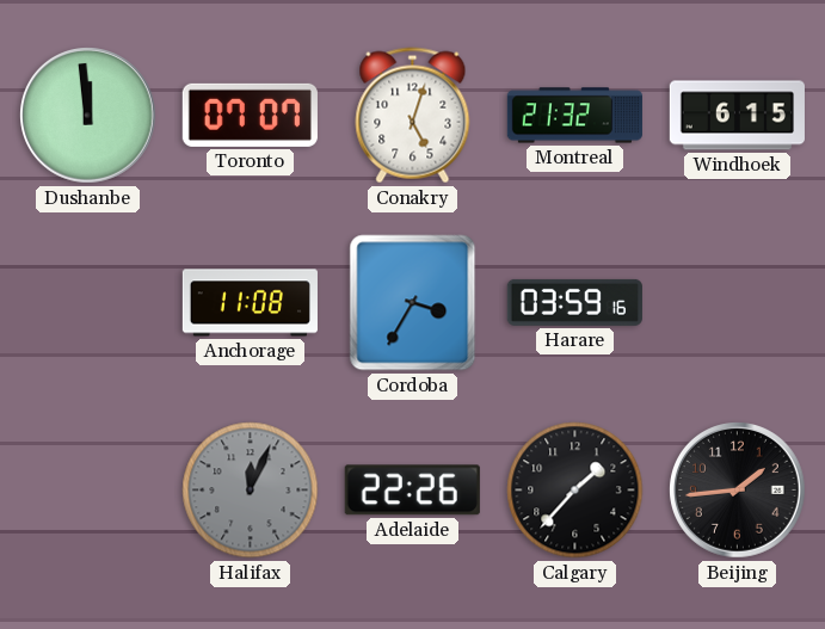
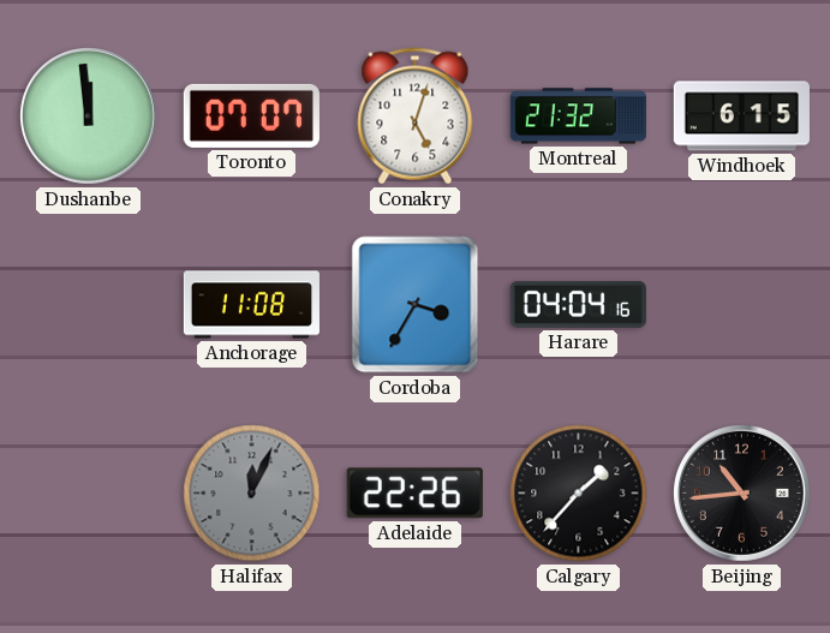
Harare: 03:59 -> 04:04 (578, 304)
Beijing: 1:44 -> 10:44 (742, 494)
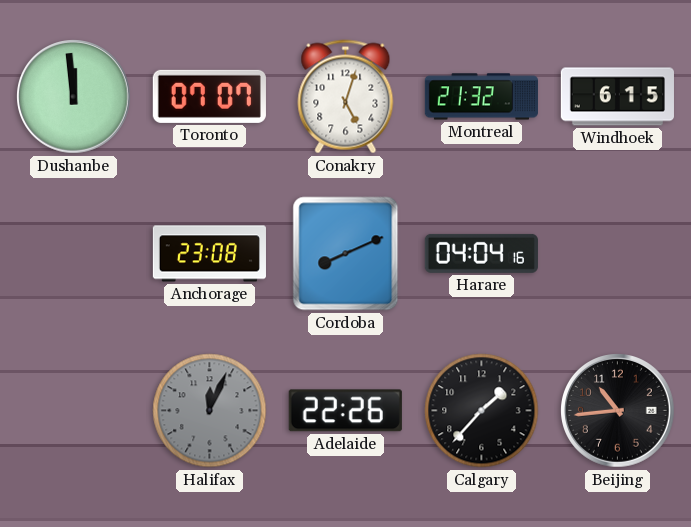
Anchorage: 11:08 -> 23:08 (209, 254)
Cordoba: 3:35 -> 8:11 (346, 254)
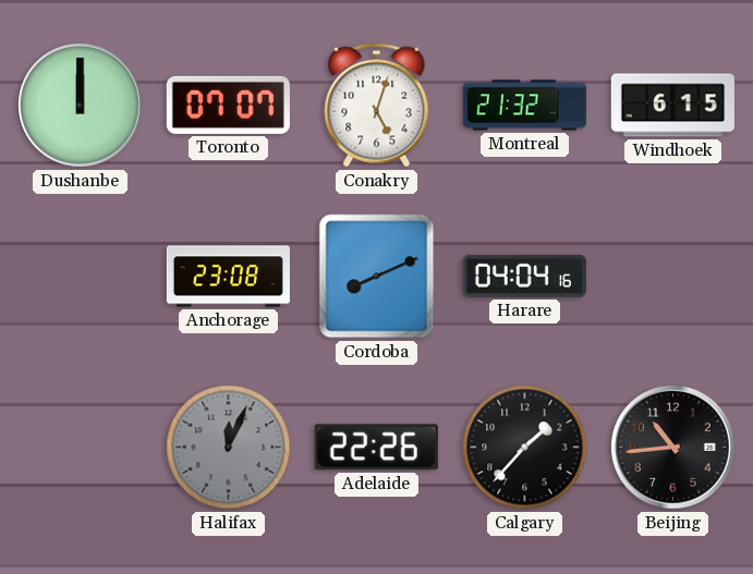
Dushanbe: 11:59 -> 12:00 (81, 106)
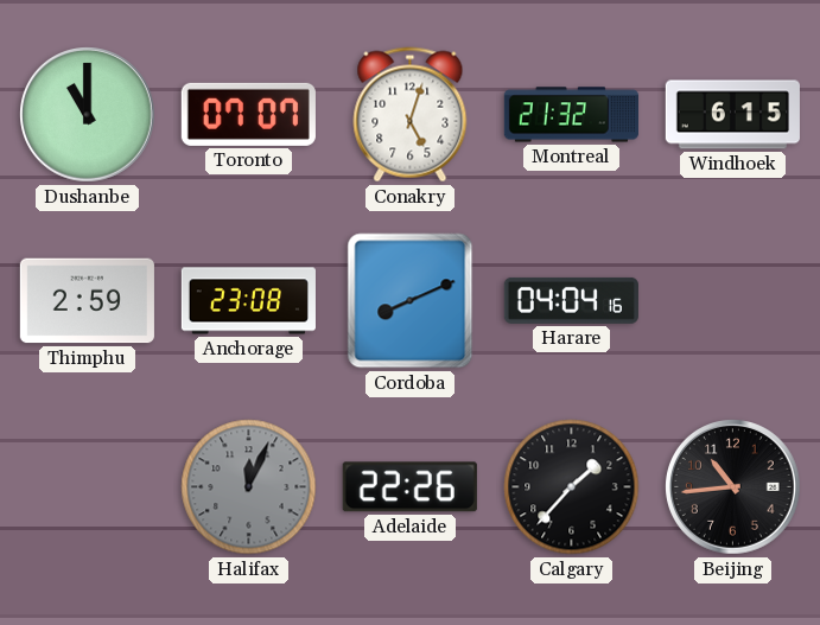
Dushanbe: 12:00 -> 11:00 (88, 115)
Thimphu: none -> 2:59 (87, 301)
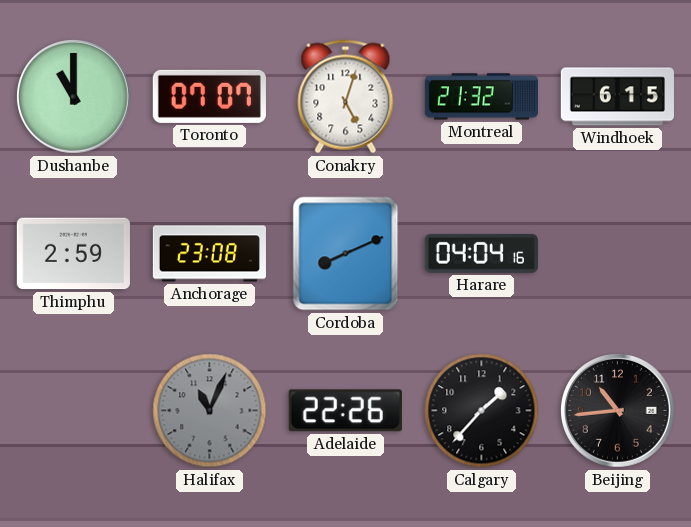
Halifax: 12:04 -> 11:04 (210, 411)
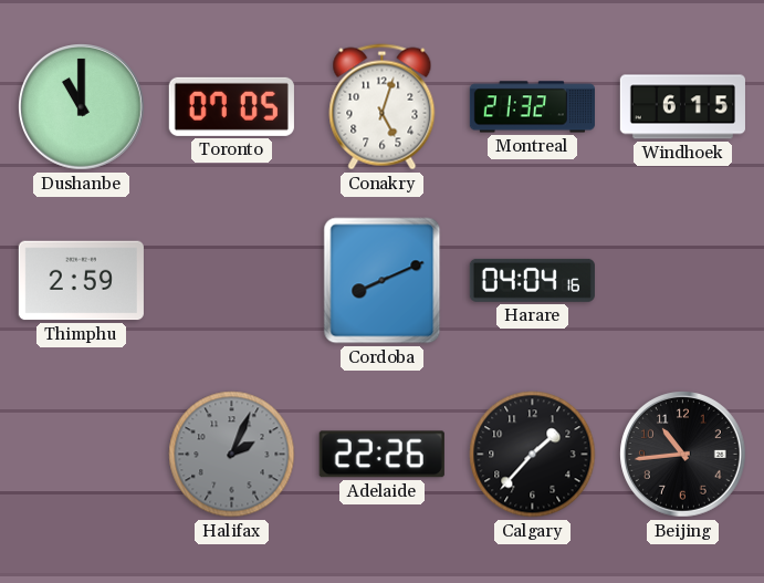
Toronto: 07:07 -> 07:05 (231, 106)
Anchorage: 23:08 -> none (209, 254)
Halifax: 11:04 -> 2:04 (232, 455)
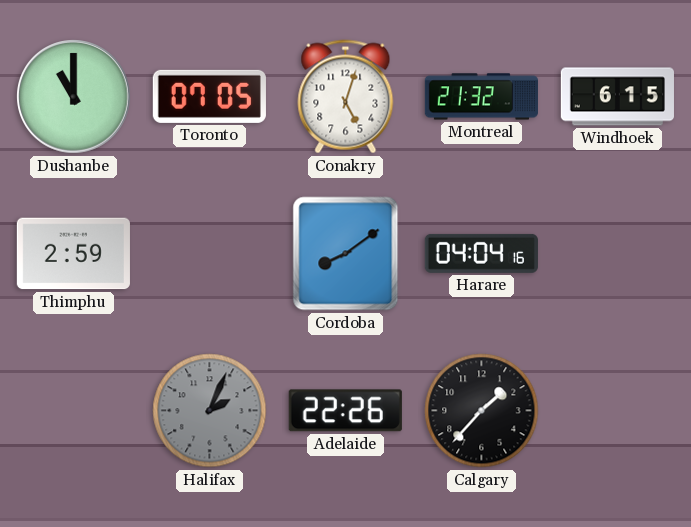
Cordoba: 8:11 -> 8:09 (346, 254)
Beijing: 10:44 -> none (683, 455)
